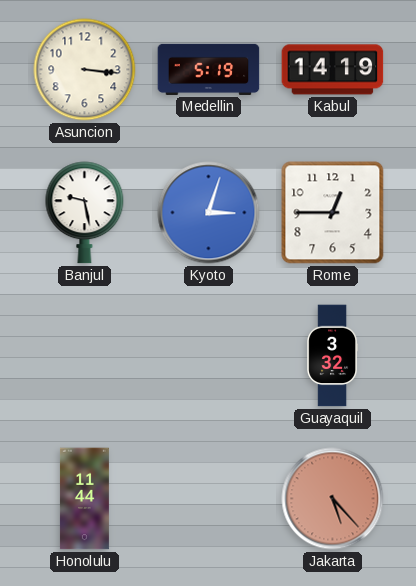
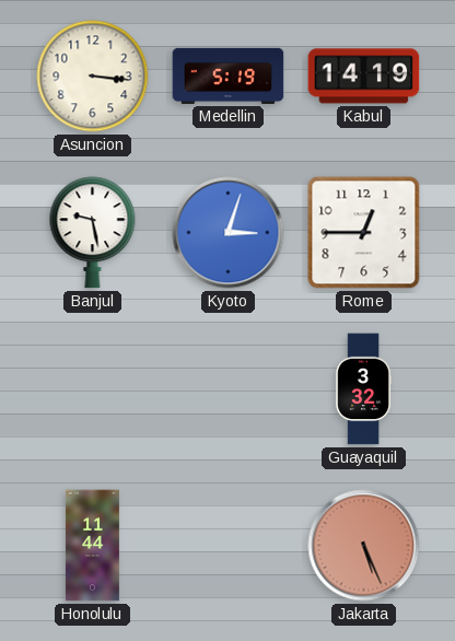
Jakarta: 5:23 -> 5:26 (364, 546)
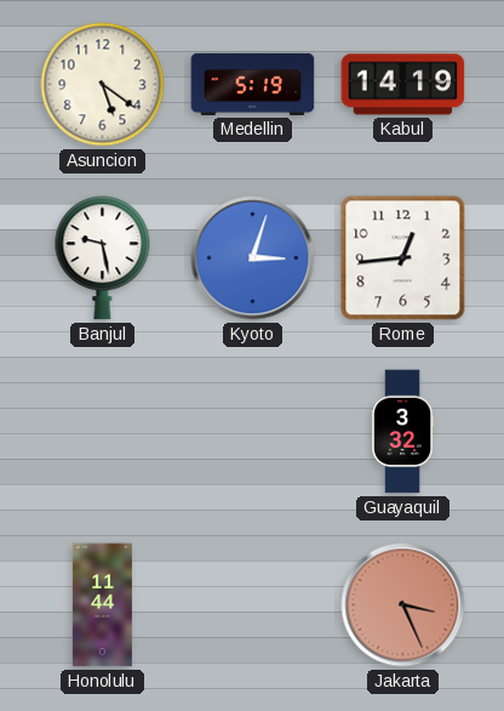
Asuncion: 3:16 -> 5:21 (103, 85)
Rome: 12:45 -> 12:44 (403, 258)
Jakarta: 5:26 -> 3:26 (403, 605)
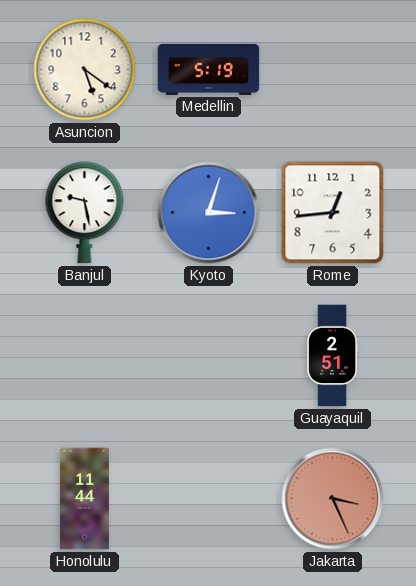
Kabul: 14:19 -> none (403, 85)
Guayaquil: 3:32 -> 2:51 (333, 356)
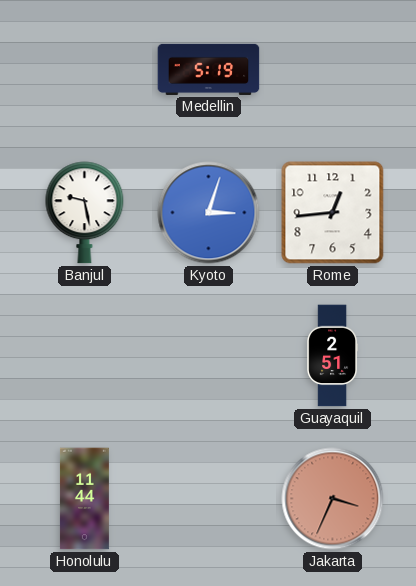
Asuncion: 5:21 -> none (85, 70)
Jakarta: 3:26 -> 3:34 (333, 499)
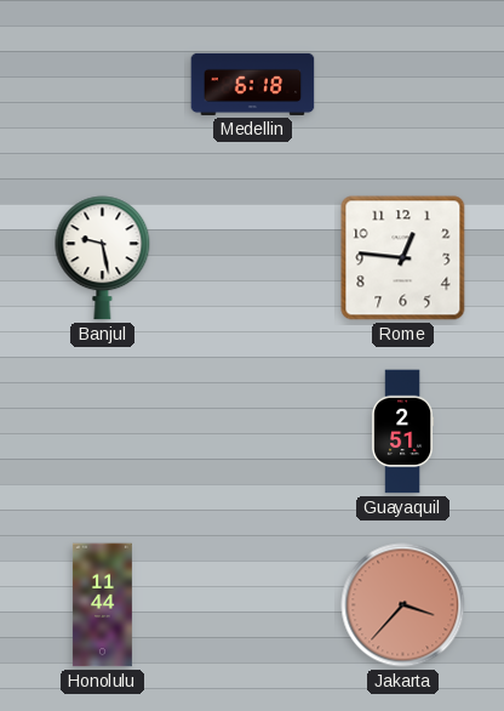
Medellin: 5:19 -> 6:18 (253, 84)
Kyoto: 3:03 -> none (209, 213)
Rome: 12:44 -> 12:46 (403, 258)
Jakarta: 3:34 -> 3:37 (403, 605)
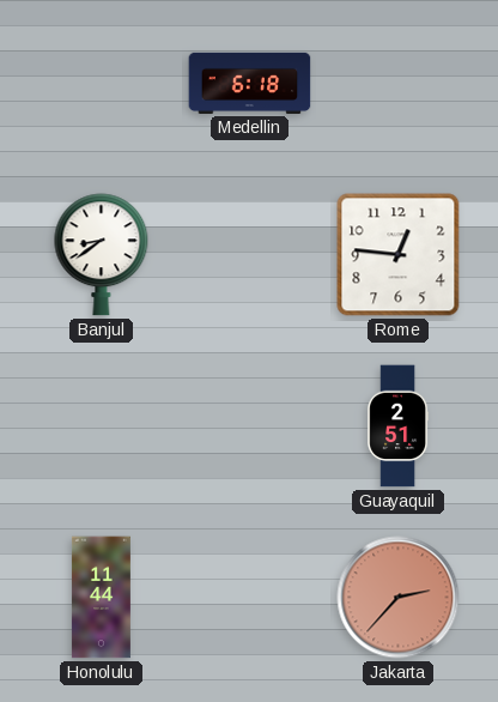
Banjul: 9:28 -> 8:39 (102, 255)
Jakarta: 3:37 -> 2:37 (399, 598)
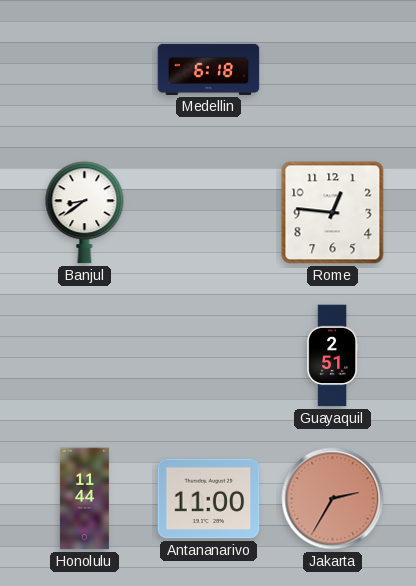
Antananarivo: none -> 11:00 (209, 499)
Jakarta: 2:37 -> 2:35 (333, 499)
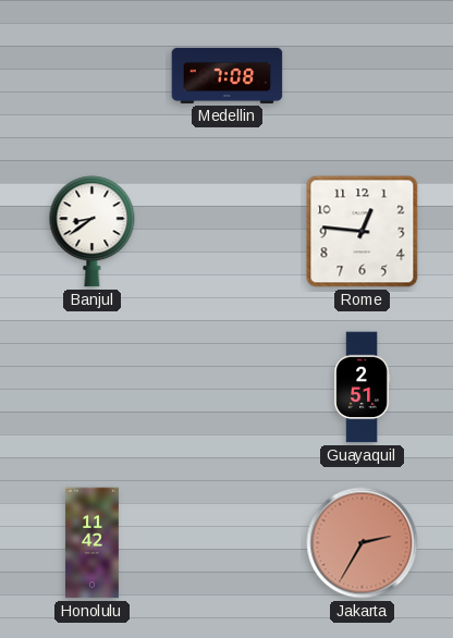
Medellin: 6:18 -> 7:08 (228, 75)
Honolulu: 11:44 -> 11:42 (91, 543)
Antananarivo: 11:00 -> none (209, 499)
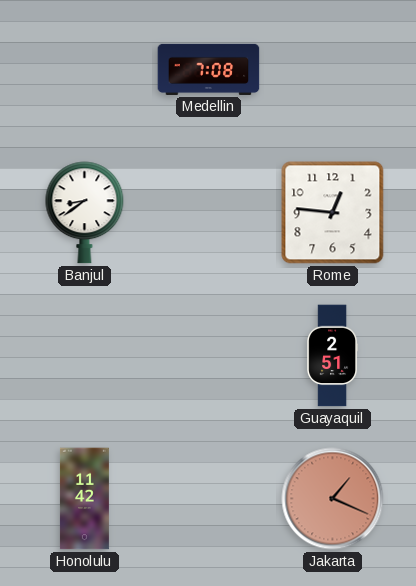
Jakarta: 2:35 -> 1:19 (333, 499)
